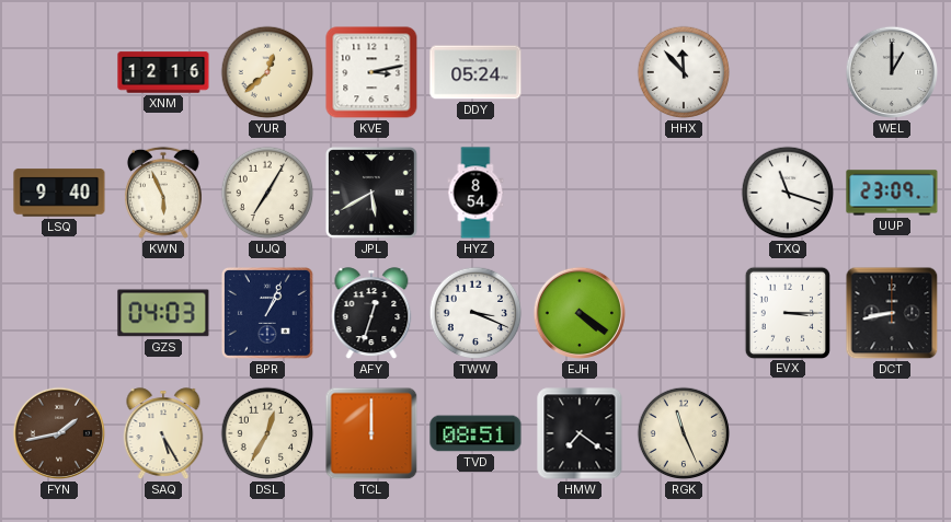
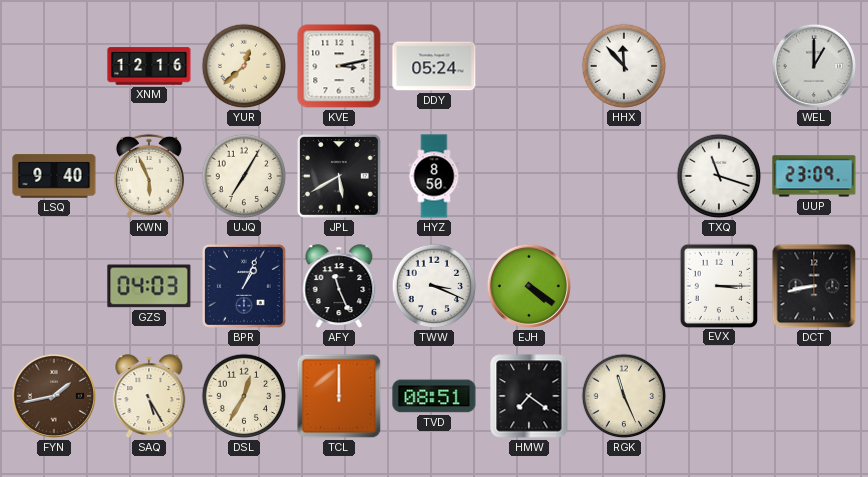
HYZ: 8:54 -> 8:50 (434, 176)
AFY: 12:33 -> 11:26 (339, 287)
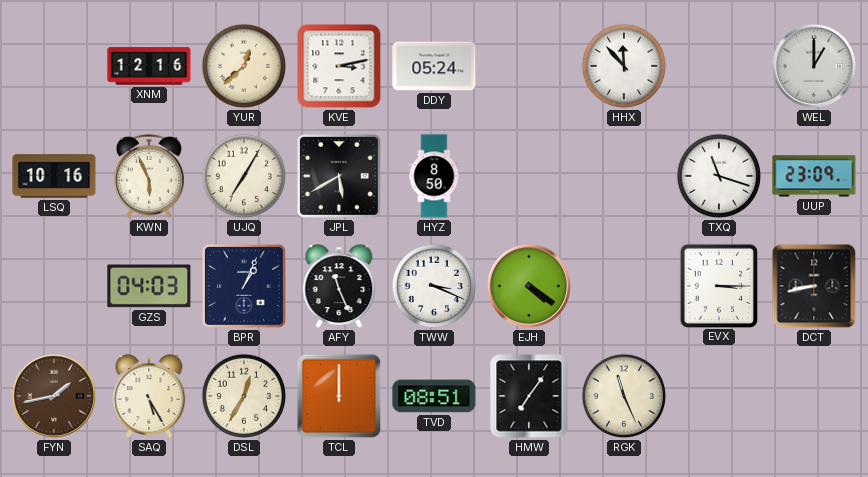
LSQ: 9:40 -> 10:16 (54, 176)
HMW: 7:21 -> 7:06 (529, 396)
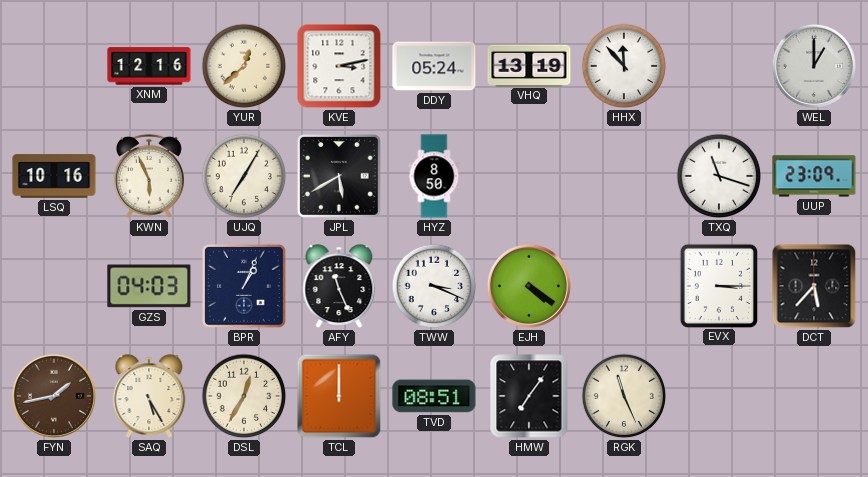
VHQ: none -> 13:19 (529, 65)
DCT: 8:43 -> 5:37 (814, 286)
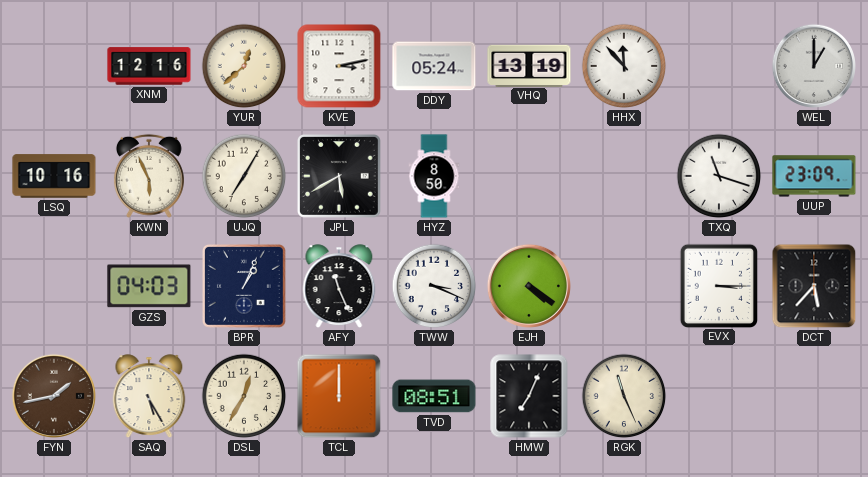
HMW: 7:06 -> 7:04 (529, 396)
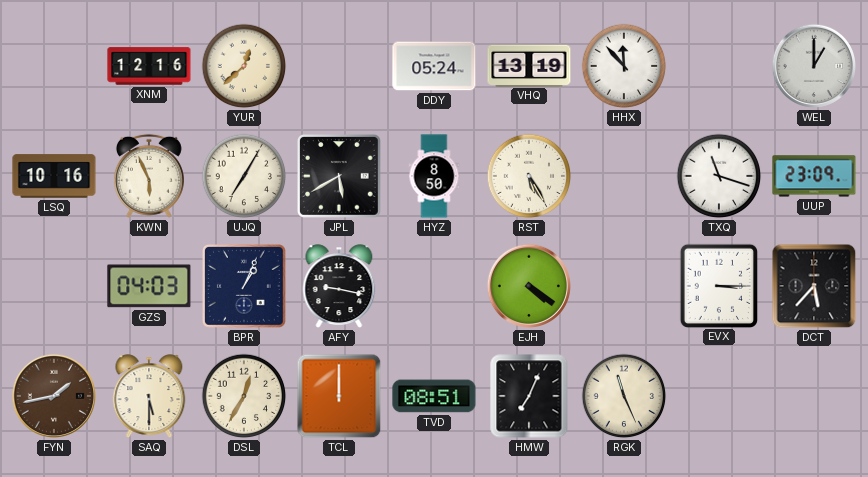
KVE: 3:13 -> none (339, 66)
RST: none -> 5:25 (529, 176)
AFY: 11:26 -> 9:17 (339, 287)
TWW: 3:19 -> none (434, 286)
SAQ: 5:25 -> 5:30 (149, 397)
